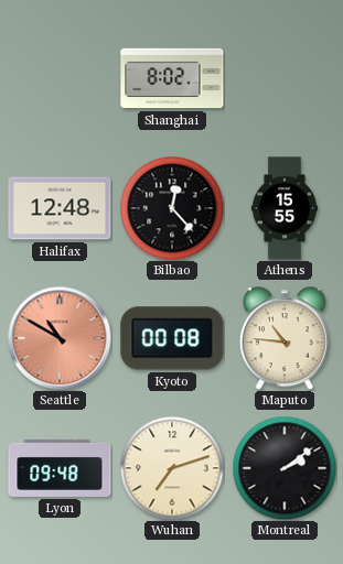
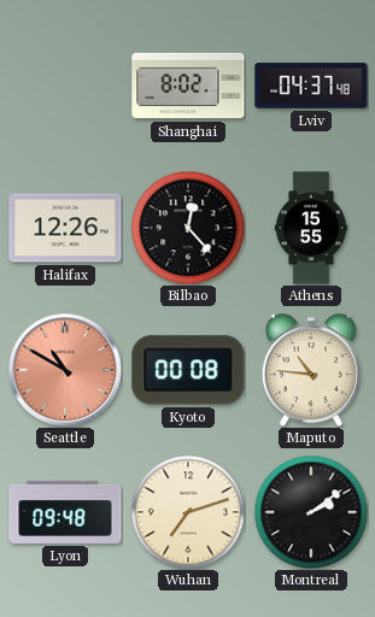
Lviv: none -> 04:37 (311, 86)
Halifax: 12:48 -> 12:26 (65, 228)
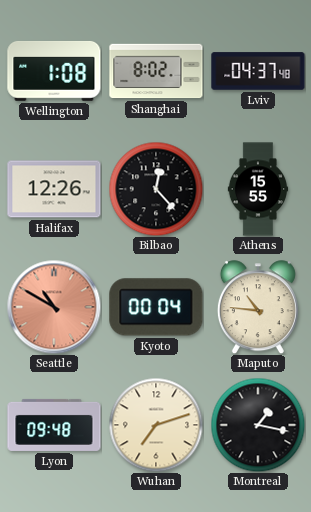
Wellington: none -> 1:08 (54, 71)
Kyoto: 00:08 -> 00:04 (156, 307)
Montreal: 2:09 -> 1:17 (258, 425)
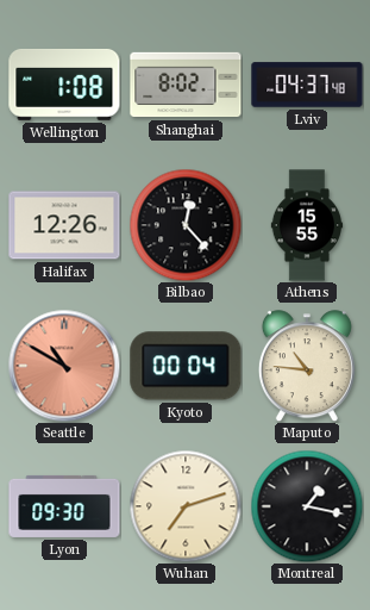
Lyon: 09:48 -> 09:30 (64, 506)
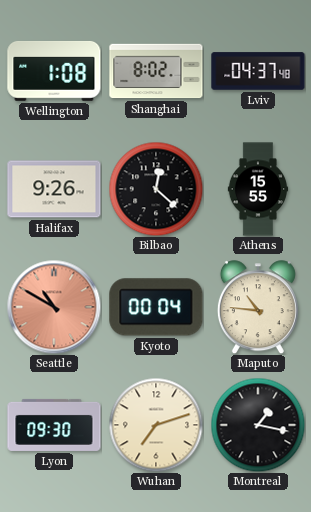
Halifax: 12:26 -> 9:26 (54, 189)
Bilbao: 12:23 -> 12:22 (156, 189)
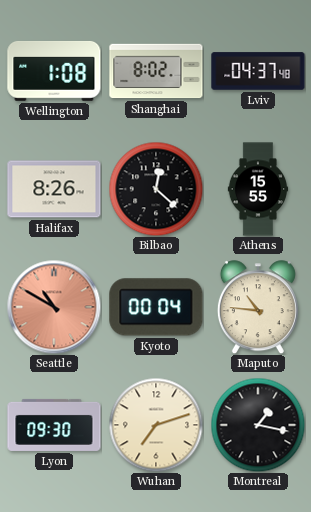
Halifax: 9:26 -> 8:26 (54, 189)
